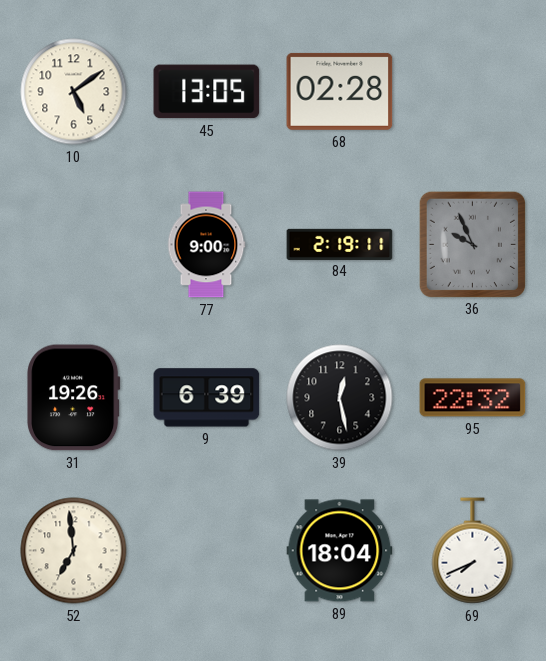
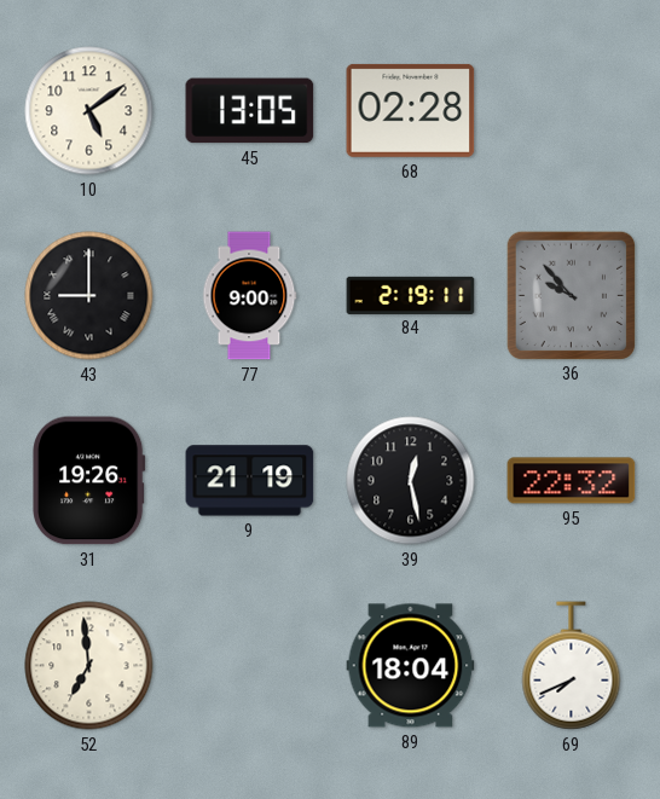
43: none -> 9:00 (89, 296)
36: 9:56 -> 9:53 (571, 295)
9: 6:39 -> 21:19 (250, 481)
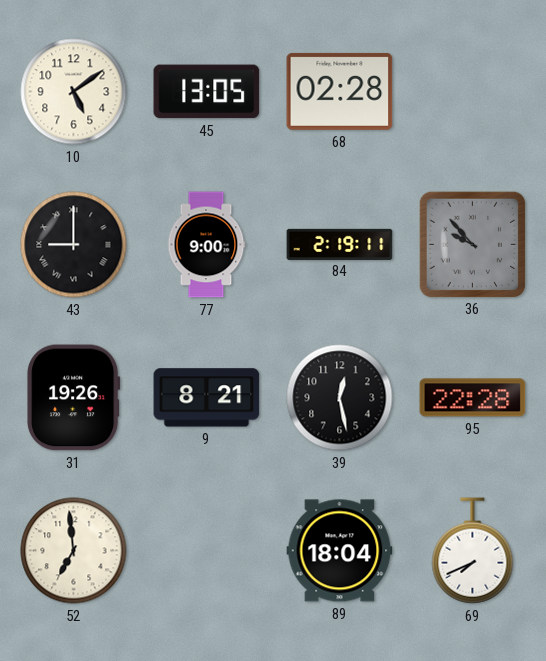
9: 21:19 -> 8:21 (207, 398)
95: 22:32 -> 22:28 (473, 398)
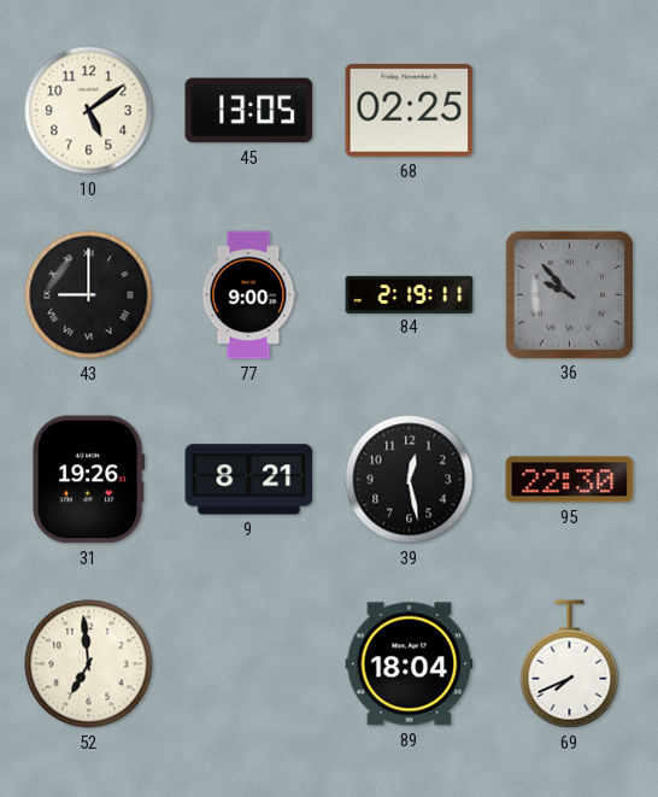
68: 02:28 -> 02:25 (410, 110)
95: 22:28 -> 22:30 (570, 480)
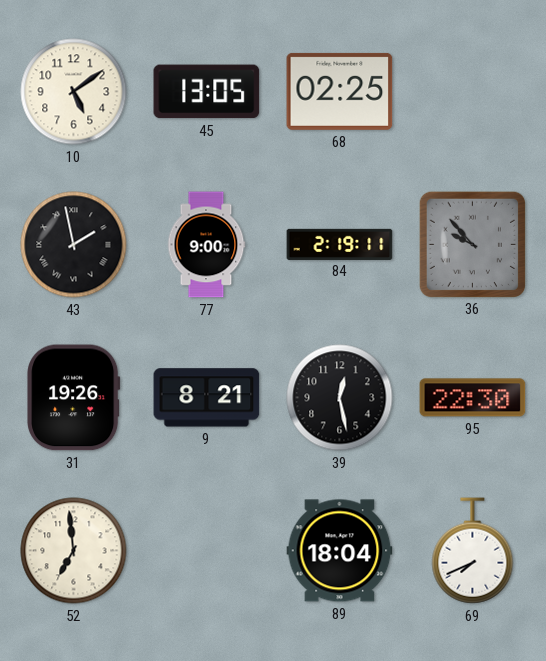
43: 9:00 -> 1:58 (74, 245)
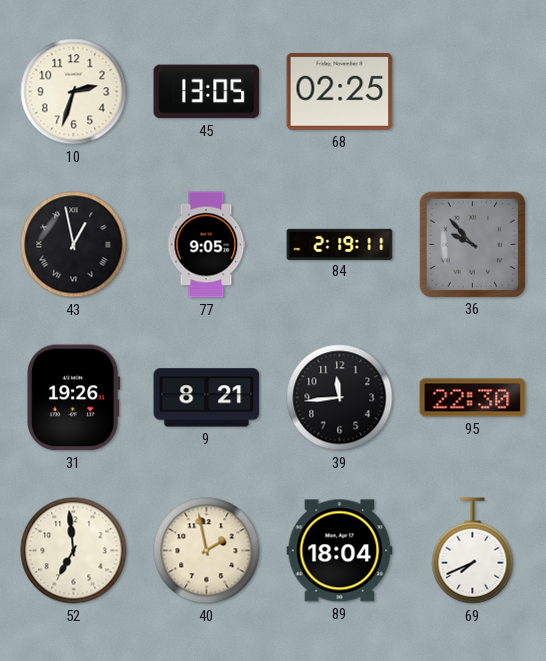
10: 5:09 -> 2:33 (74, 92)
43: 1:58 -> 12:58 (74, 245)
77: 9:00 -> 9:05 (206, 245)
39: 12:28 -> 11:44 (340, 398)
40: none -> 1:58 (207, 551)
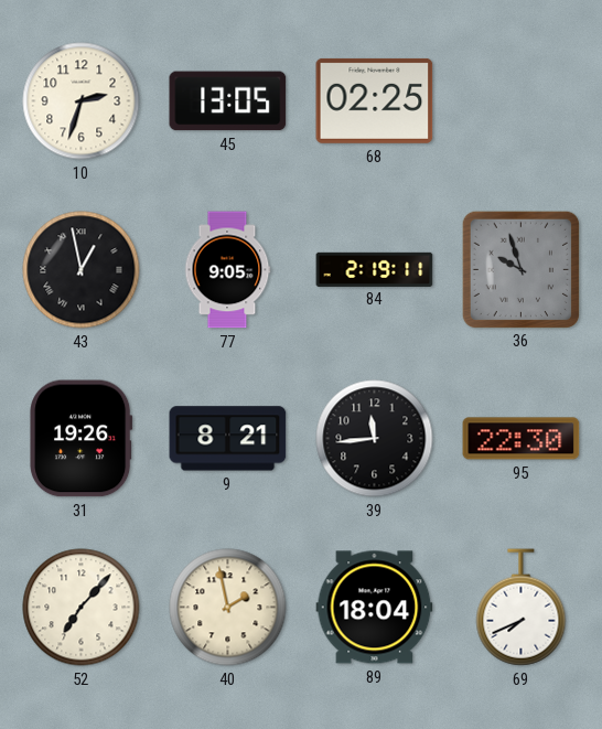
36: 9:53 -> 9:57 (520, 269)
52: 6:59 -> 7:07 (82, 608)
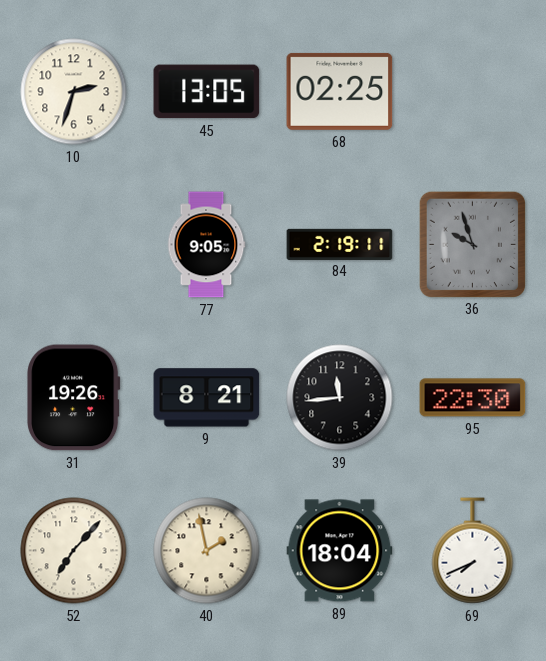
43: 12:58 -> none (82, 270)
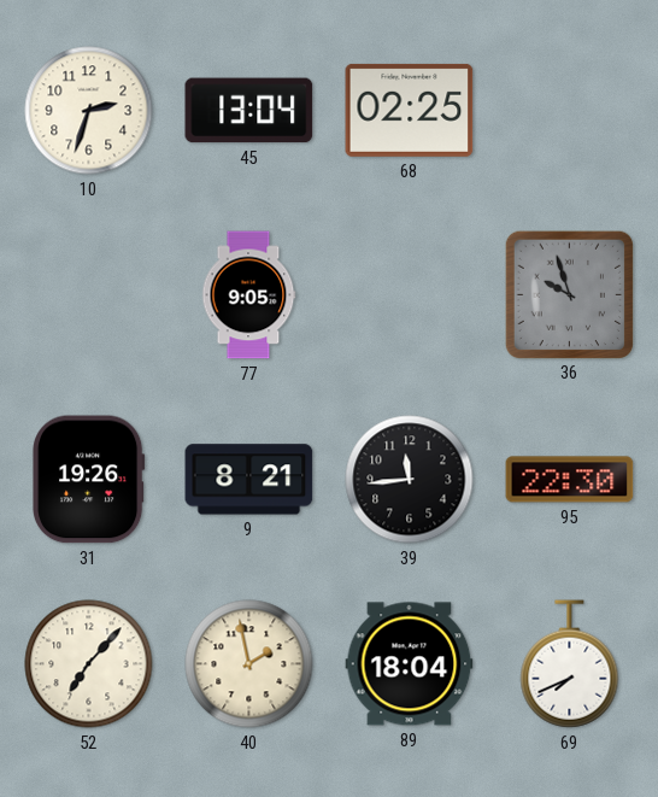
45: 13:05 -> 13:04 (249, 111)
84: 2:19 -> none (340, 244)
